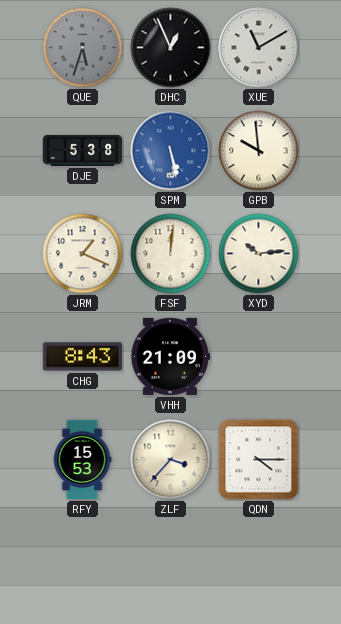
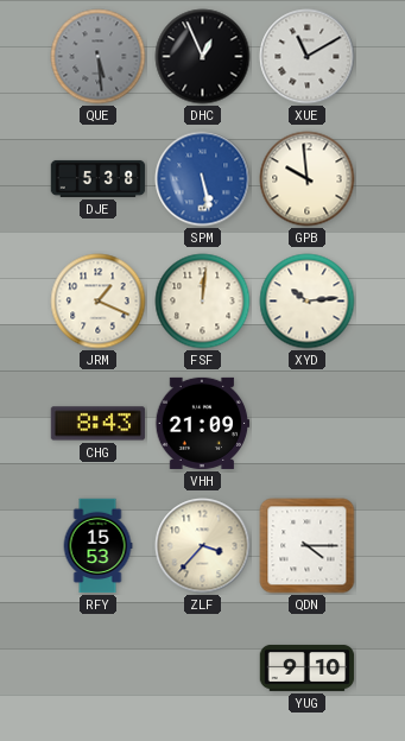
QUE: 5:33 -> 5:29 (99, 57)
YUG: none -> 9:10 (308, 669)
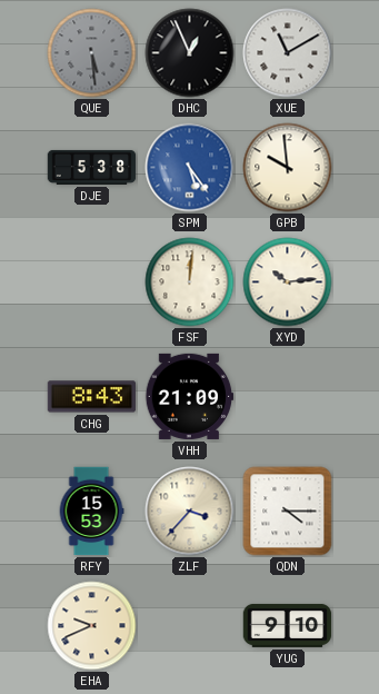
SPM: 5:28 -> 5:24 (190, 168)
JRM: 1:19 -> none (99, 302)
EHA: none -> 9:41 (92, 626)
